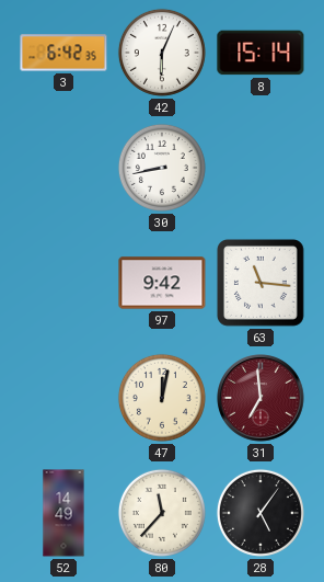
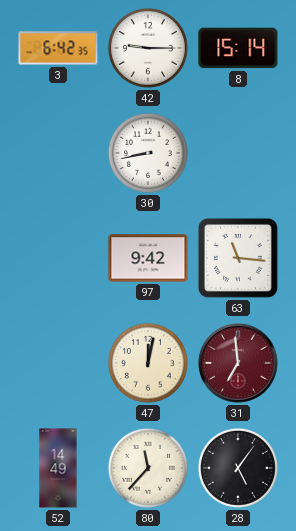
42: 6:04 -> 9:15 (148, 48)
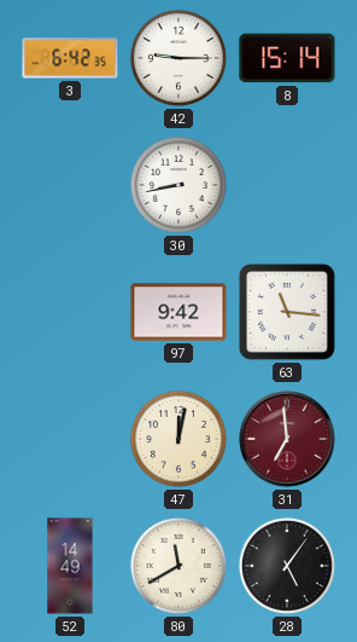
80: 11:37 -> 11:40 (178, 566)
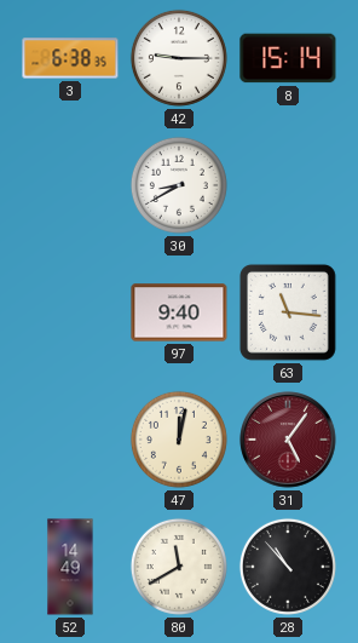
3: 6:42 -> 6:38 (70, 58)
30: 8:43 -> 8:40 (179, 185)
97: 9:42 -> 9:40 (179, 312)
31: 6:59 -> 5:06 (288, 440)
28: 5:06 -> 10:53 (288, 567)
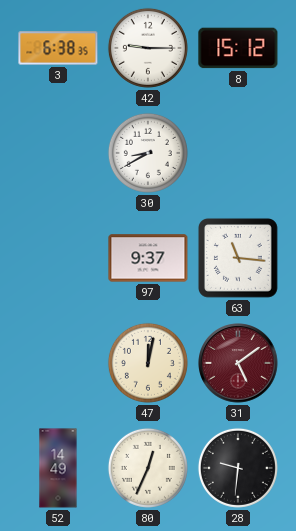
8: 15:14 -> 15:12 (238, 48)
97: 9:40 -> 9:37 (148, 258)
31: 5:06 -> 5:09 (238, 363)
80: 11:40 -> 12:34 (148, 468)
28: 10:53 -> 9:31 (238, 468)
